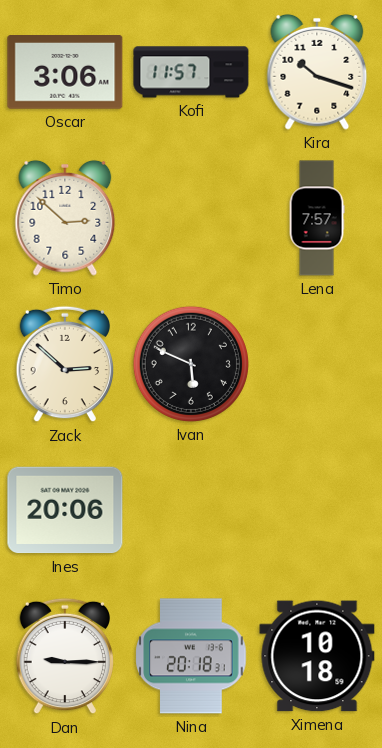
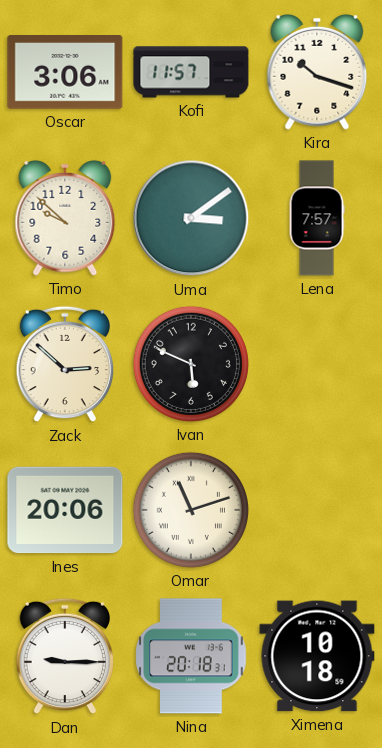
Timo: 2:52 -> 9:52 (65, 218)
Uma: none -> 3:09 (191, 218)
Omar: none -> 11:12 (191, 510)
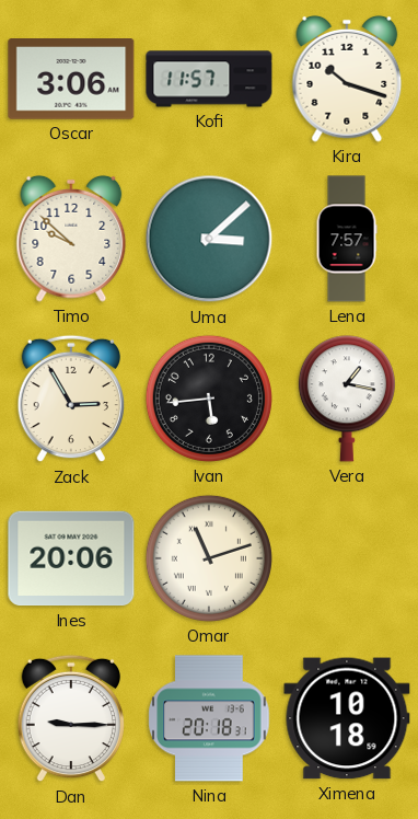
Uma: 3:09 -> 3:08 (209, 239)
Zack: 2:52 -> 2:55 (71, 399)
Ivan: 5:49 -> 5:44 (209, 399)
Vera: none -> 1:17 (347, 399)
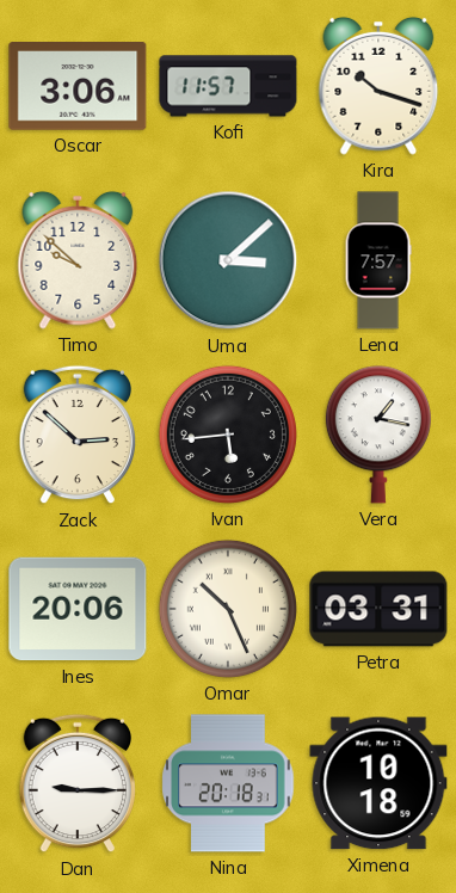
Zack: 2:55 -> 2:52 (78, 435)
Omar: 11:12 -> 10:26 (228, 609)
Petra: none -> 03:31 (378, 609)
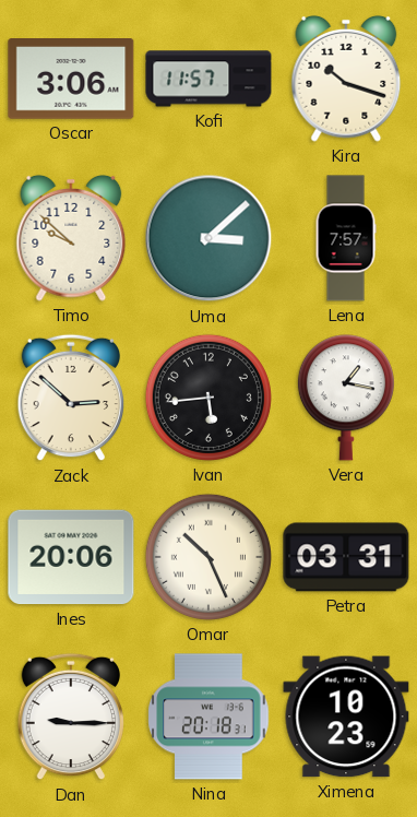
Ximena: 10:18 -> 10:23 (346, 717)
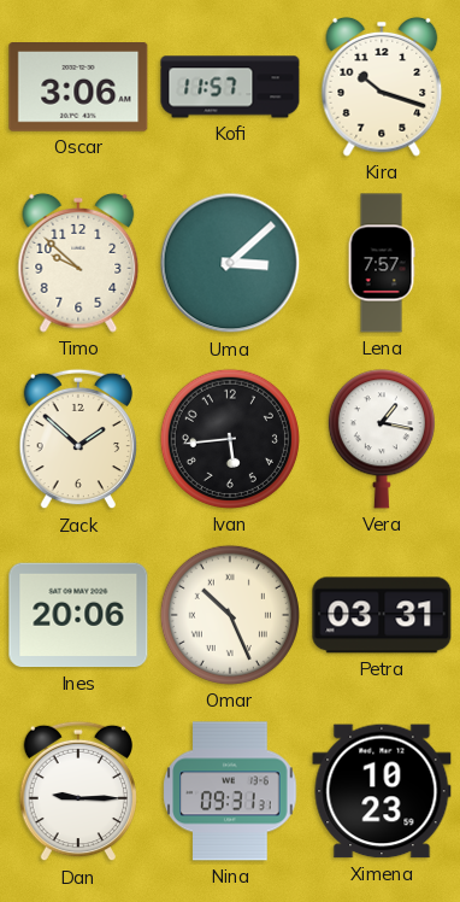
Zack: 2:52 -> 1:52 (78, 439)
Nina: 20:18 -> 09:31 (230, 791)
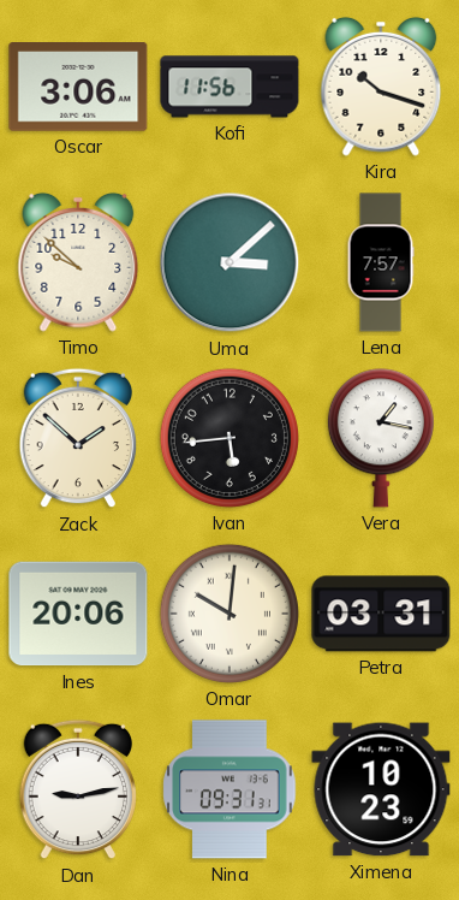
Kofi: 11:57 -> 11:56 (229, 87)
Omar: 10:26 -> 10:01 (229, 614)
Dan: 9:15 -> 9:13 (78, 789)
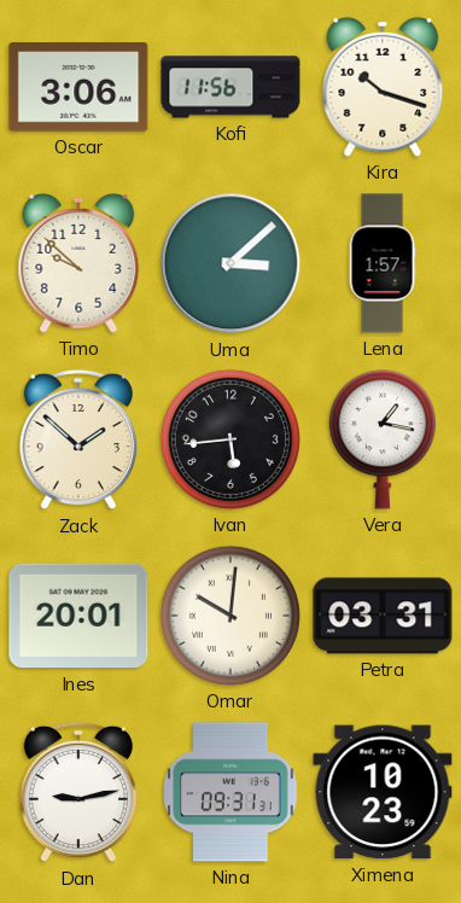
Lena: 7:57 -> 1:57 (383, 263)
Ines: 20:06 -> 20:01 (78, 616)
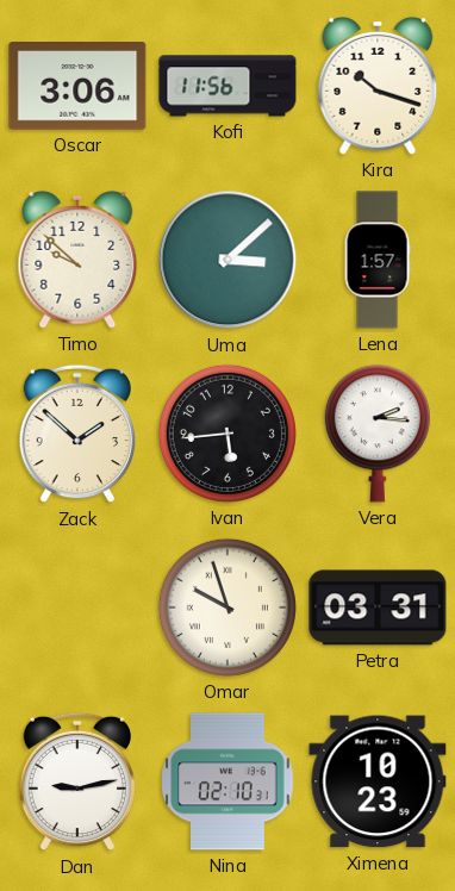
Vera: 1:17 -> 2:16 (378, 434)
Ines: 20:01 -> none (78, 616)
Omar: 10:01 -> 9:57 (227, 607)
Nina: 09:31 -> 02:10 (227, 781)
